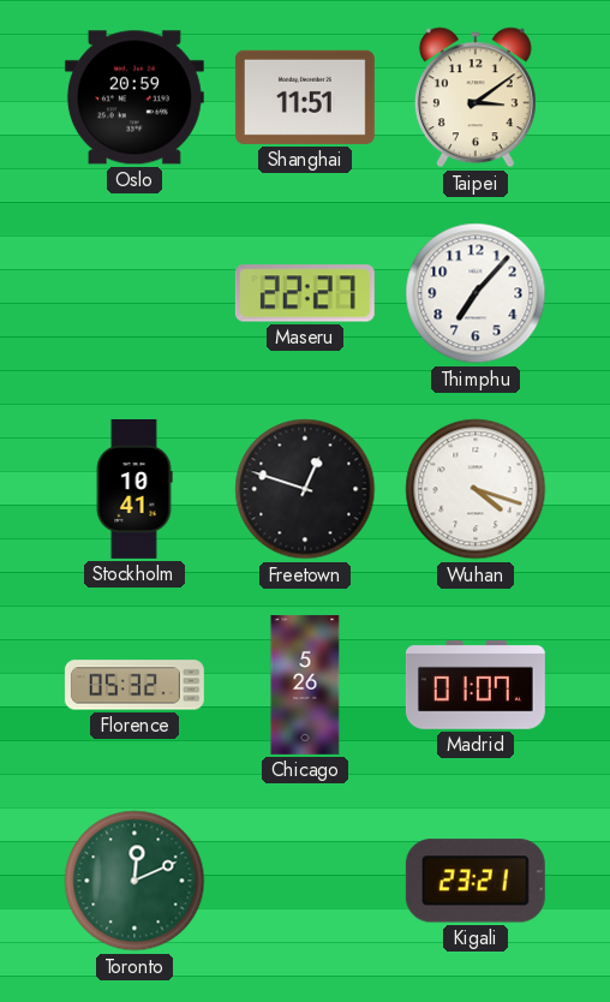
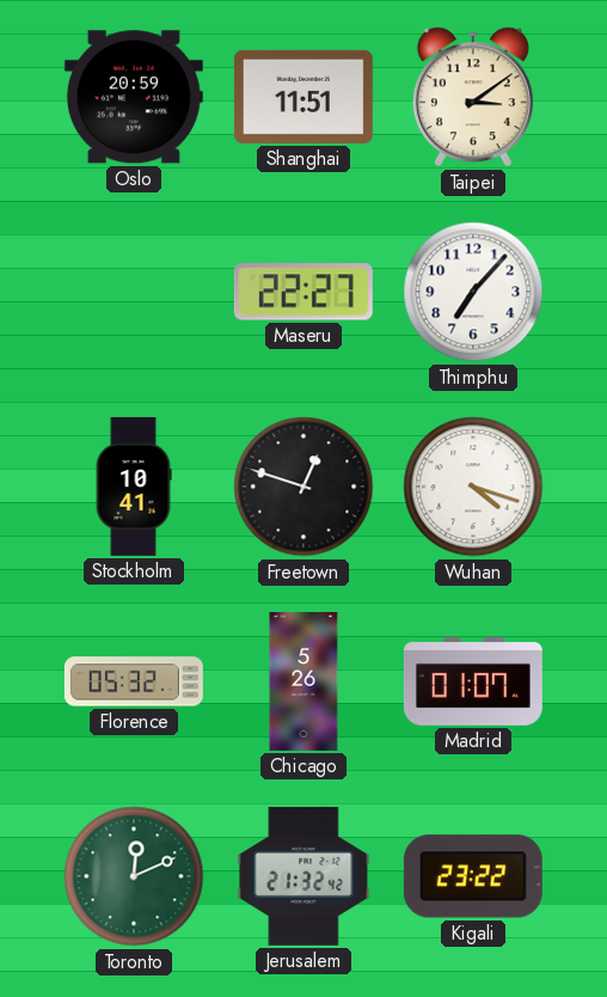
Jerusalem: none -> 21:32 (303, 876)
Kigali: 23:21 -> 23:22 (473, 876)
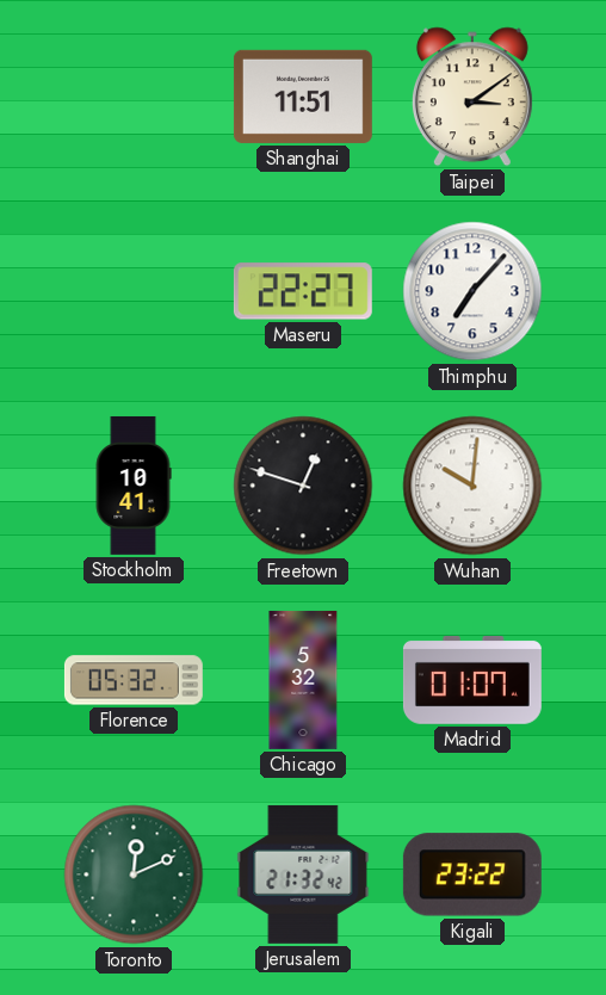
Oslo: 20:59 -> none (134, 97)
Wuhan: 4:18 -> 10:01 (472, 486)
Chicago: 5:26 -> 5:32 (303, 680)
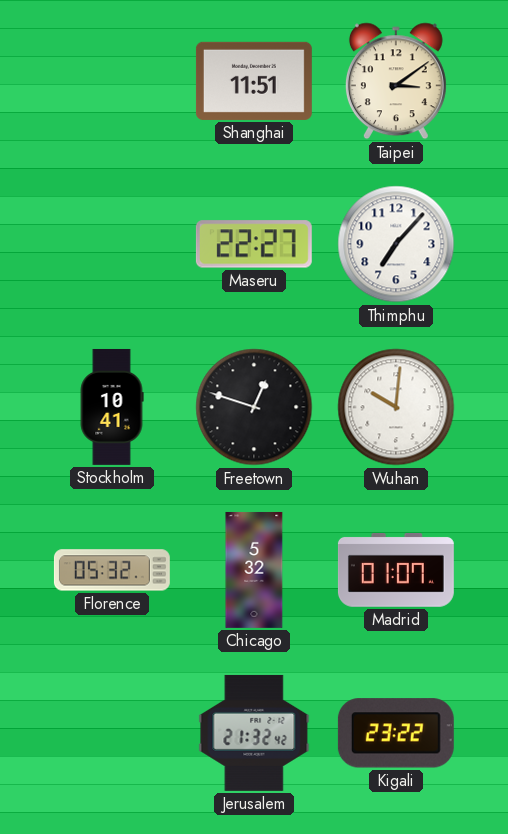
Toronto: 12:11 -> none (134, 875)
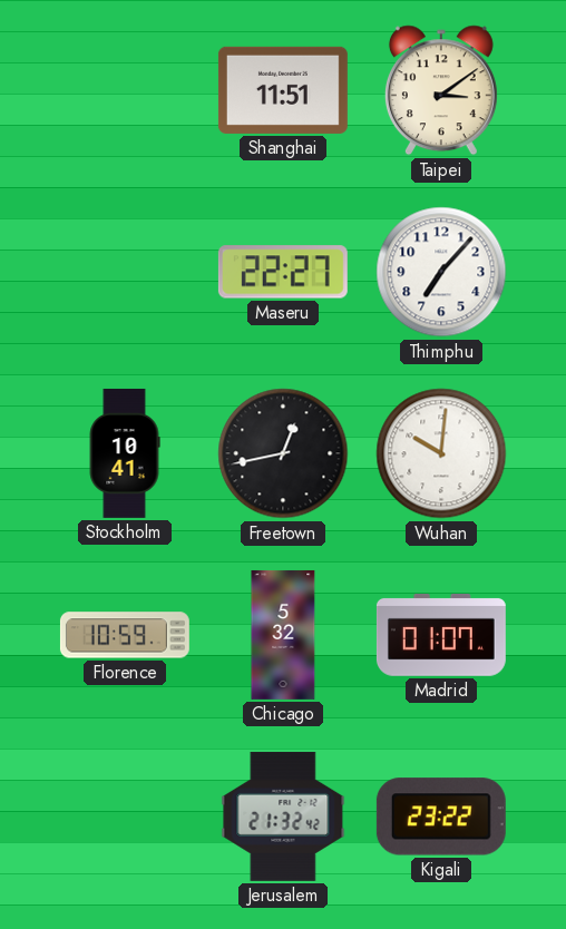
Freetown: 12:48 -> 12:43 (283, 453)
Florence: 05:32 -> 10:59 (125, 635)
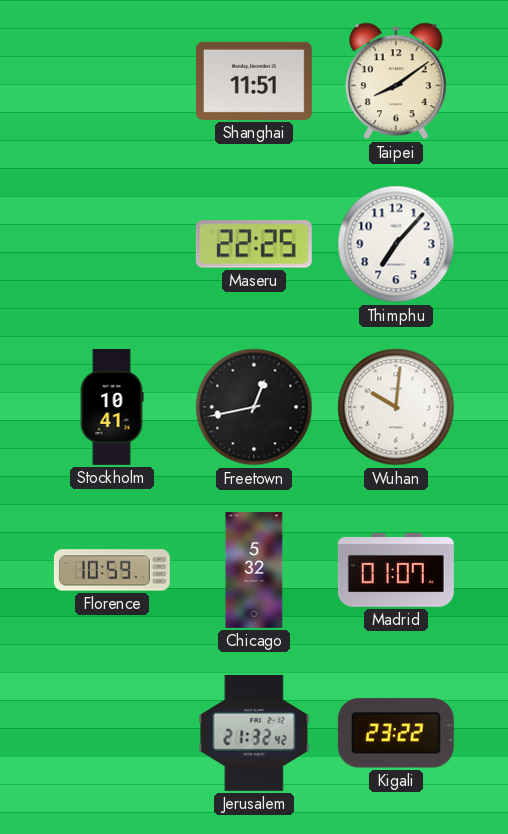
Taipei: 3:09 -> 8:09 (396, 81)
Maseru: 22:27 -> 22:25 (254, 244)
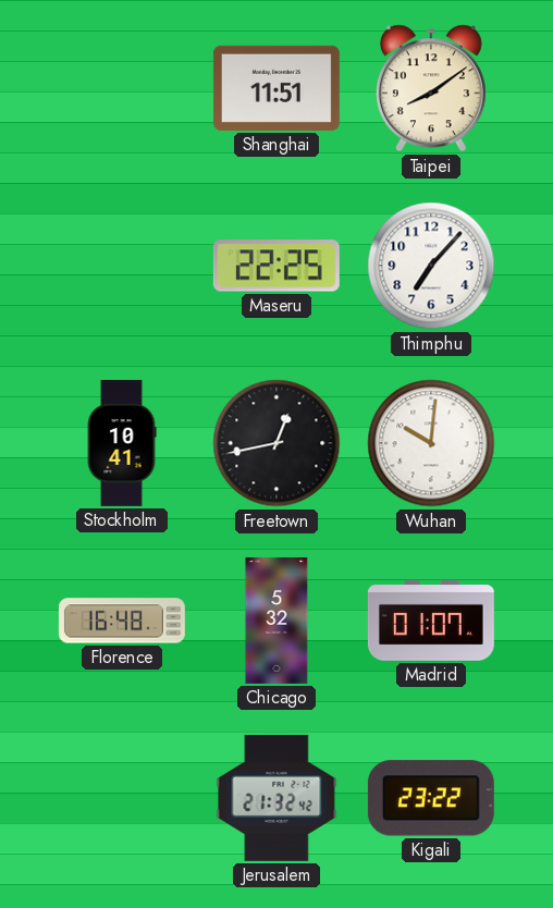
Florence: 10:59 -> 16:48 (122, 621)
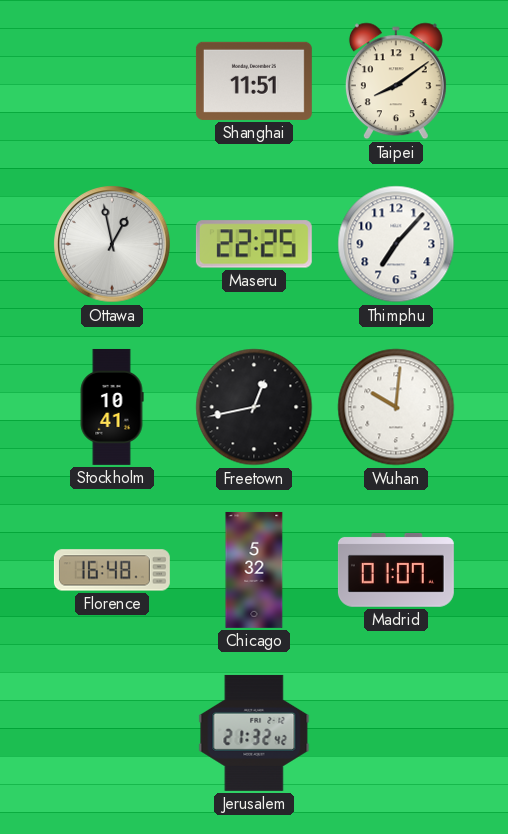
Ottawa: none -> 12:58 (112, 244)
Kigali: 23:22 -> none (431, 798)
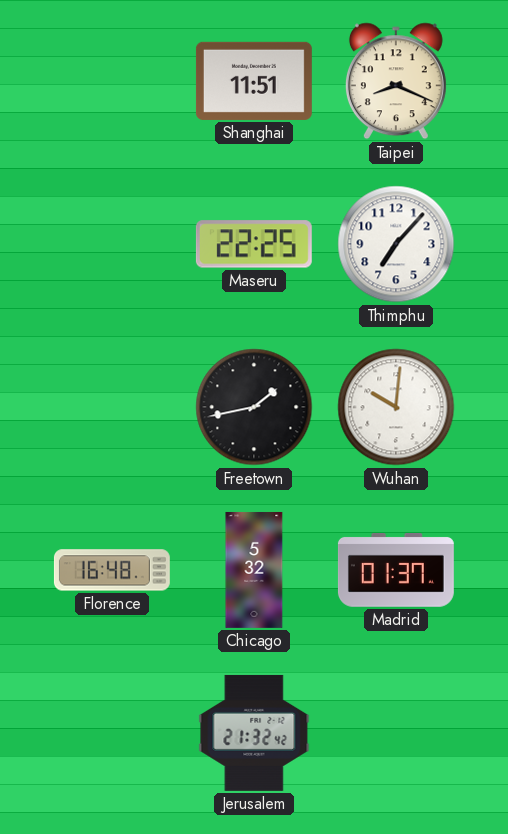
Taipei: 8:09 -> 8:19 (396, 81)
Ottawa: 12:58 -> none (112, 244)
Stockholm: 10:41 -> none (112, 407)
Freetown: 12:43 -> 1:43 (254, 407)
Madrid: 01:07 -> 01:37 (396, 570)
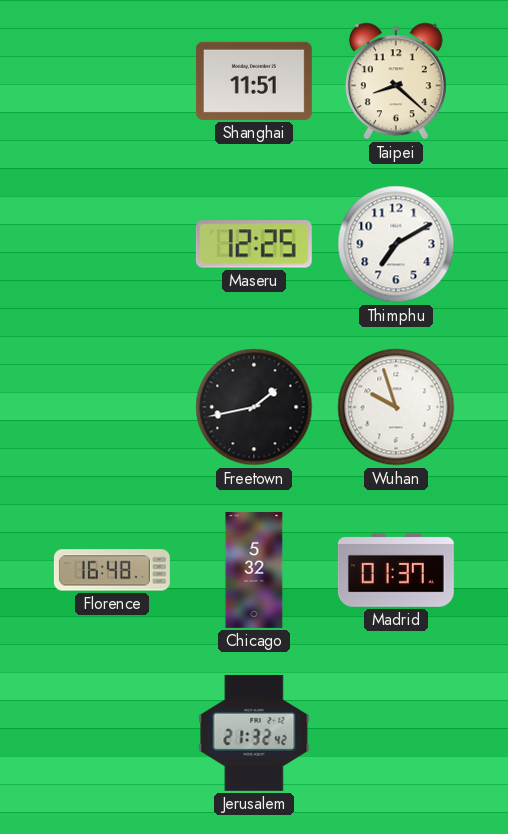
Taipei: 8:19 -> 8:22 (396, 81)
Maseru: 22:25 -> 12:25 (254, 244)
Thimphu: 7:07 -> 7:10 (396, 244)
Wuhan: 10:01 -> 9:57 (396, 407)
